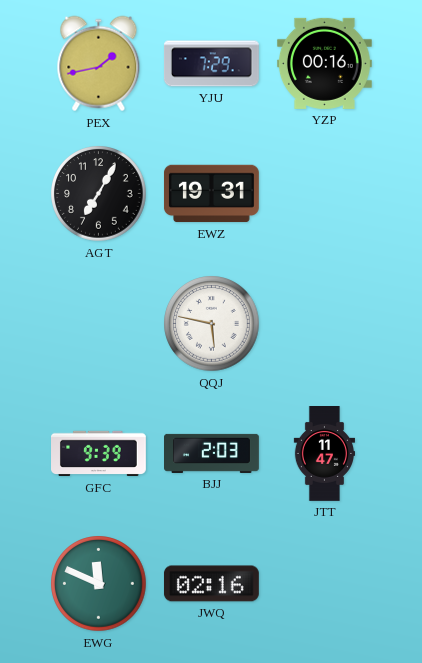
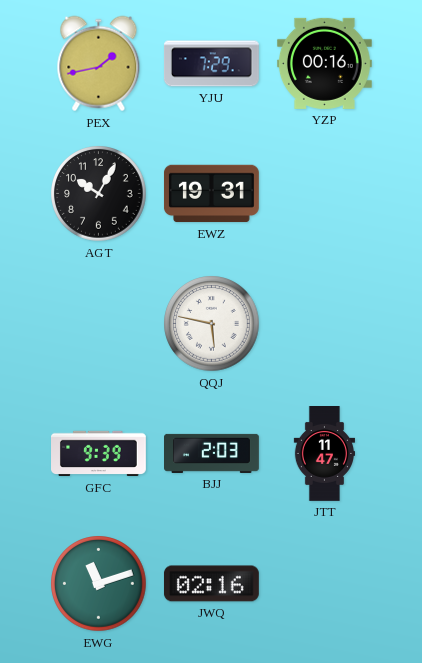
AGT: 7:05 -> 10:05 (99, 194)
EWG: 11:49 -> 11:12 (99, 584)
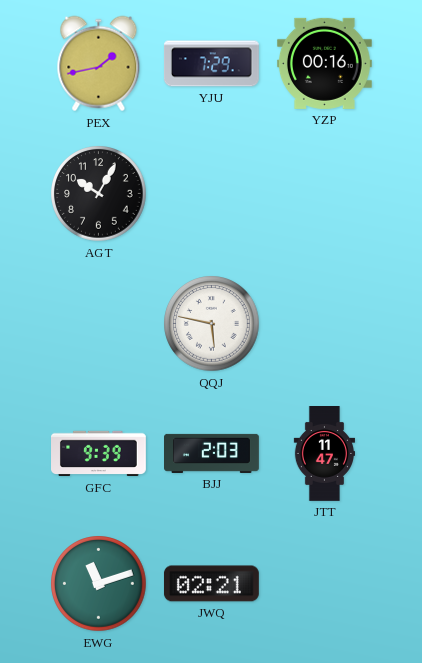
EWZ: 19:31 -> none (212, 194)
JWQ: 02:16 -> 02:21 (211, 584)
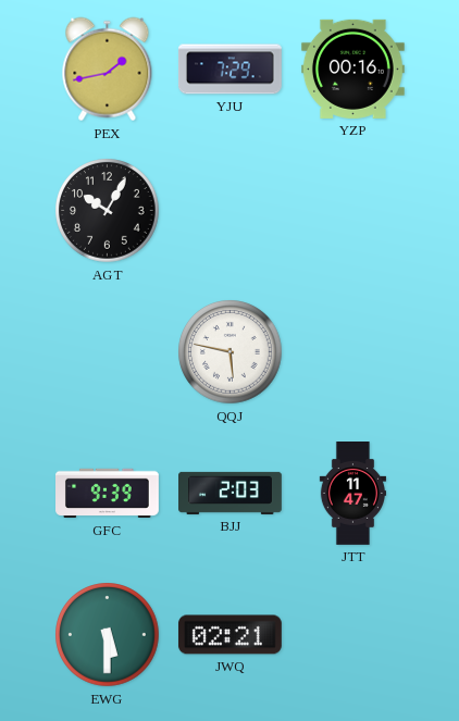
EWG: 11:12 -> 5:30 (108, 635)
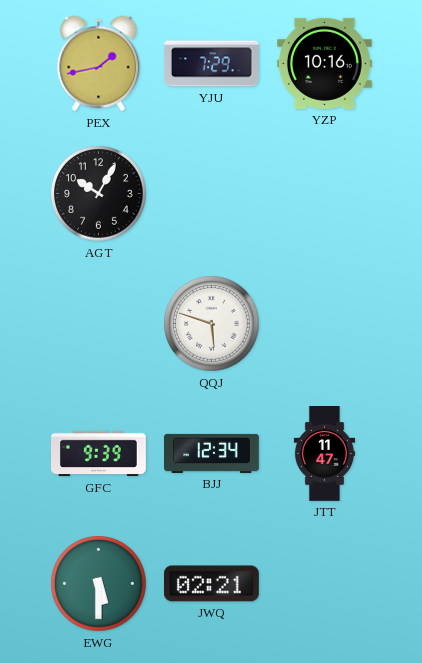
YZP: 00:16 -> 10:16 (324, 63)
QQJ: 5:47 -> 5:48 (212, 324)
BJJ: 2:03 -> 12:34 (212, 453)
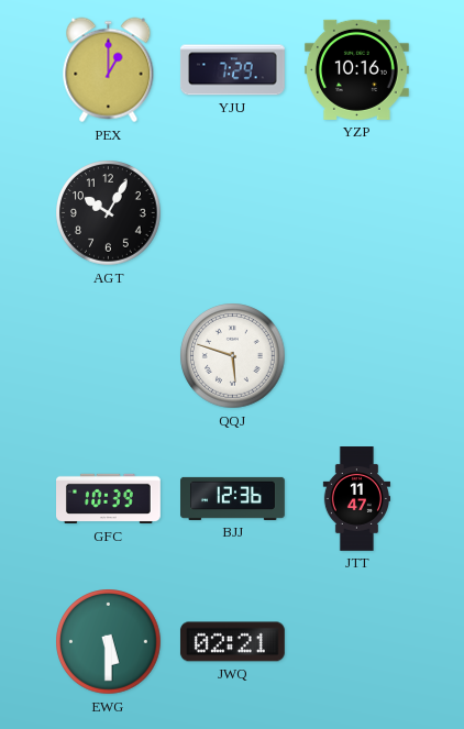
PEX: 1:43 -> 1:00 (109, 70)
GFC: 9:39 -> 10:39 (109, 499)
BJJ: 12:34 -> 12:36 (233, 498)
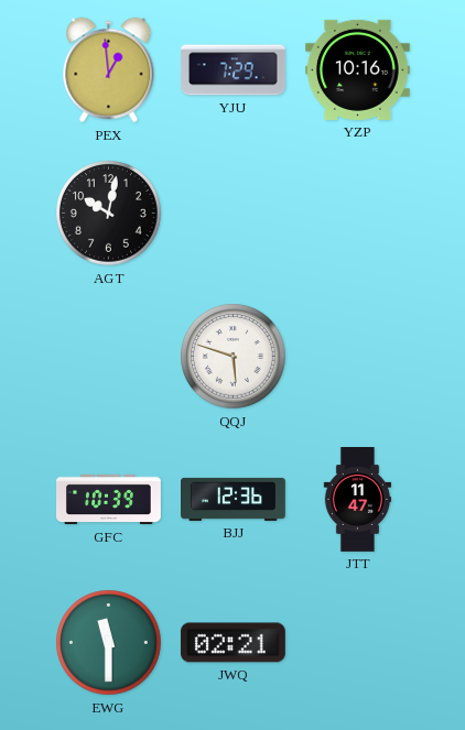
PEX: 1:00 -> 12:59 (109, 70)
AGT: 10:05 -> 10:02 (109, 214)
EWG: 5:30 -> 11:30 (109, 643)
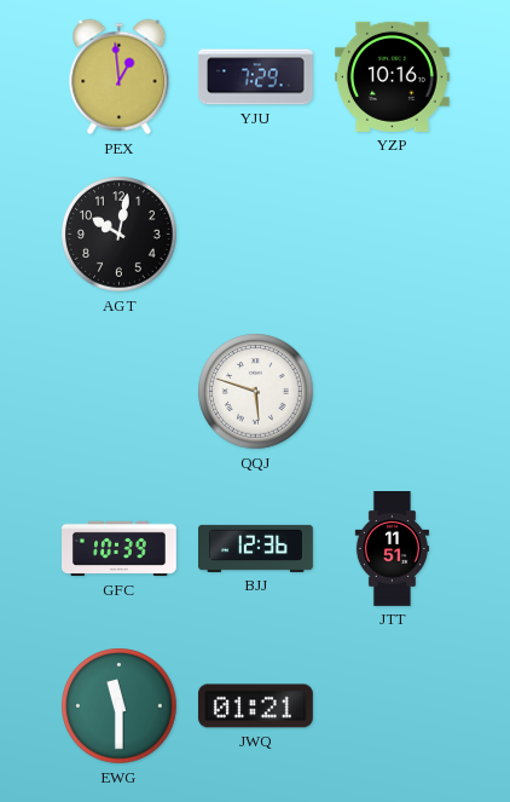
JTT: 11:47 -> 11:51 (392, 549)
JWQ: 02:21 -> 01:21 (255, 706)
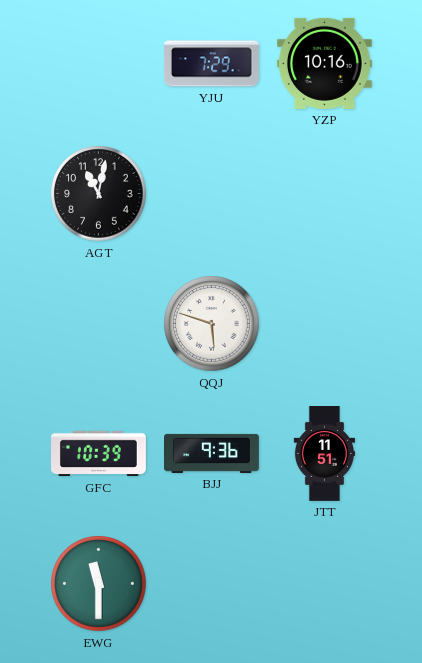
PEX: 12:59 -> none (120, 77)
AGT: 10:02 -> 11:02 (99, 194)
BJJ: 12:36 -> 9:36 (212, 453)
JWQ: 01:21 -> none (255, 706)
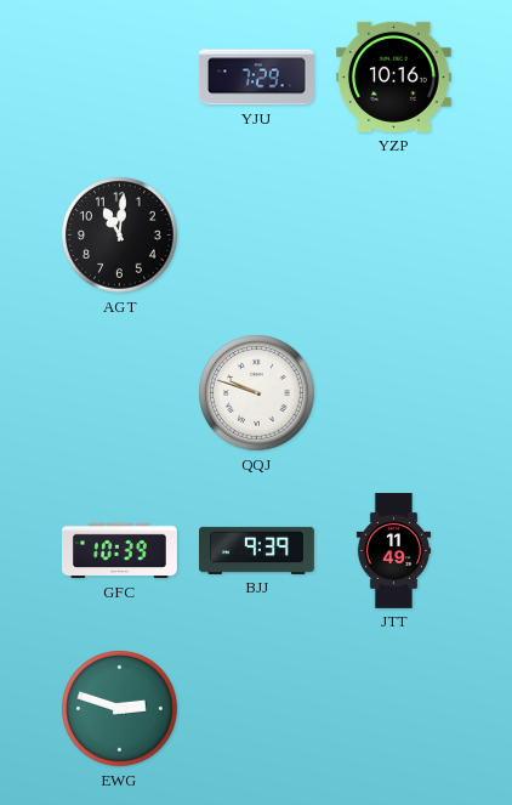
AGT: 11:02 -> 11:01 (120, 236)
QQJ: 5:48 -> 9:48 (257, 393)
BJJ: 9:36 -> 9:39 (257, 550)
JTT: 11:51 -> 11:49 (393, 551)
EWG: 11:30 -> 2:48 (120, 709)
